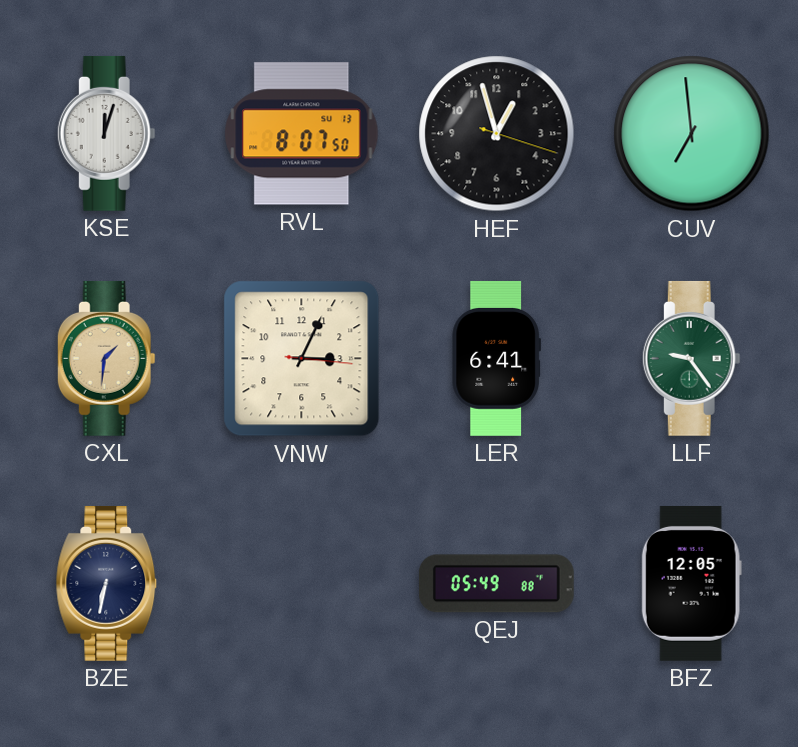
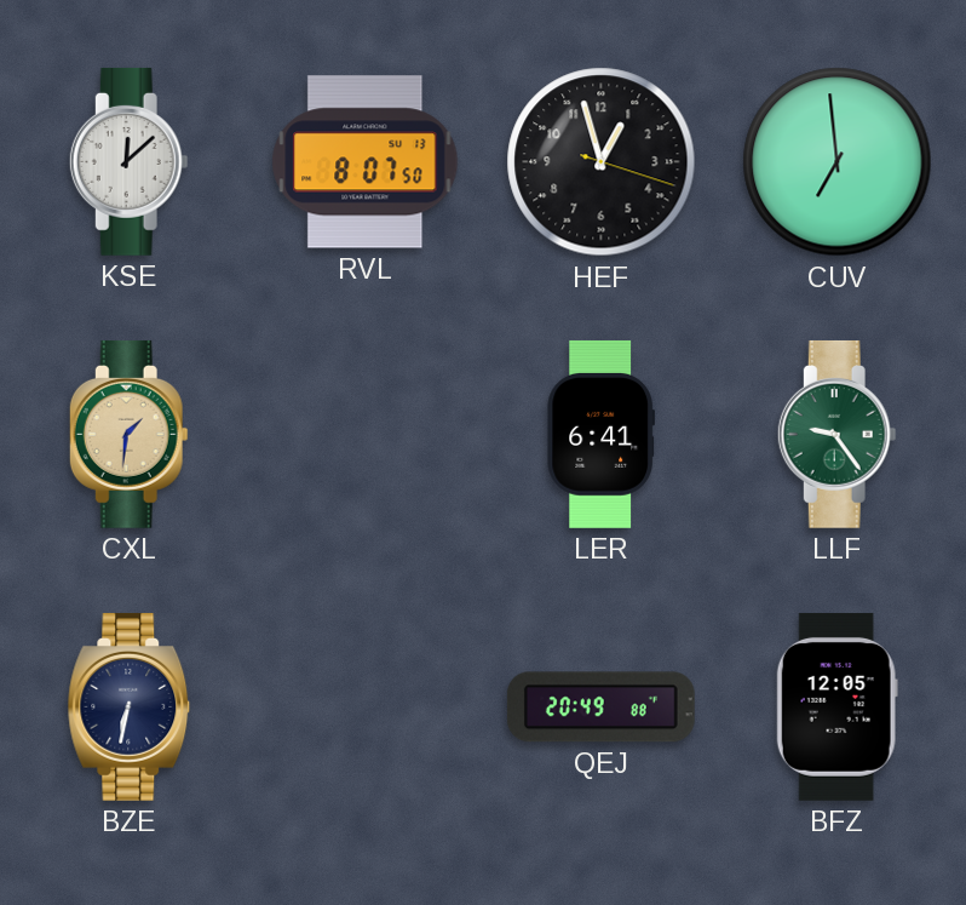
KSE: 12:03 -> 12:08 (128, 161)
VNW: 3:04 -> none (302, 359)
QEJ: 05:49 -> 20:49 (600, 708)
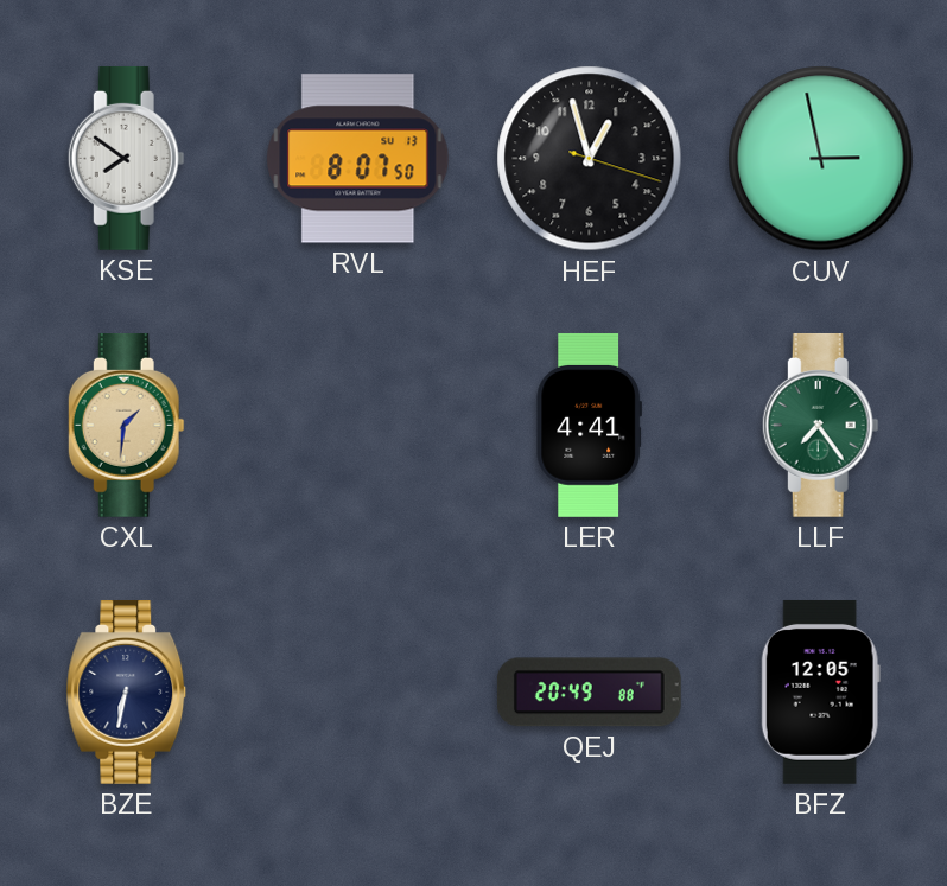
KSE: 12:08 -> 7:51 (126, 158)
CUV: 6:59 -> 2:58 (821, 159)
LER: 6:41 -> 4:41 (589, 425)
LLF: 9:24 -> 7:24 (820, 425)
